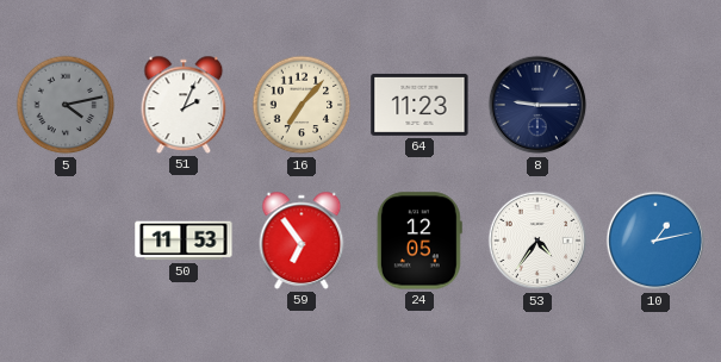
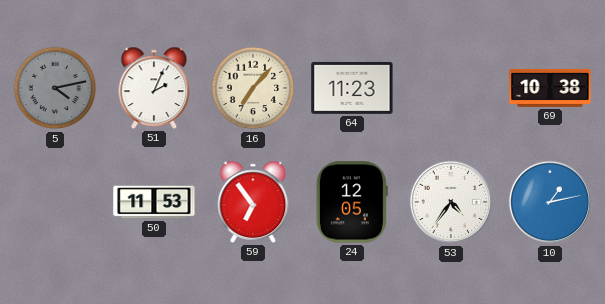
8: 9:15 -> none (537, 105)
69: none -> 10:38 (550, 88)
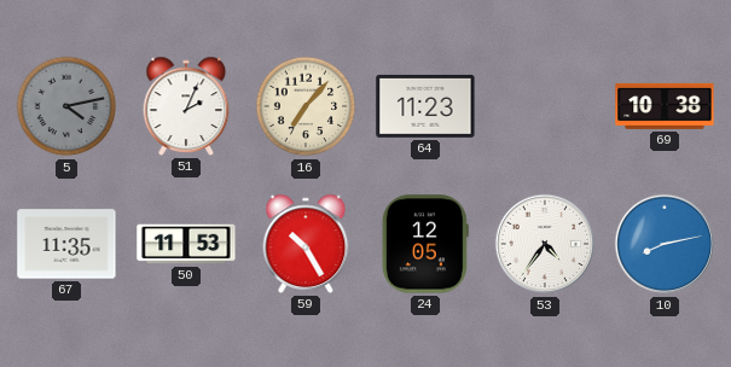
67: none -> 11:35 (66, 244)
59: 6:54 -> 10:25 (306, 244)
10: 1:13 -> 8:13 (665, 244)
